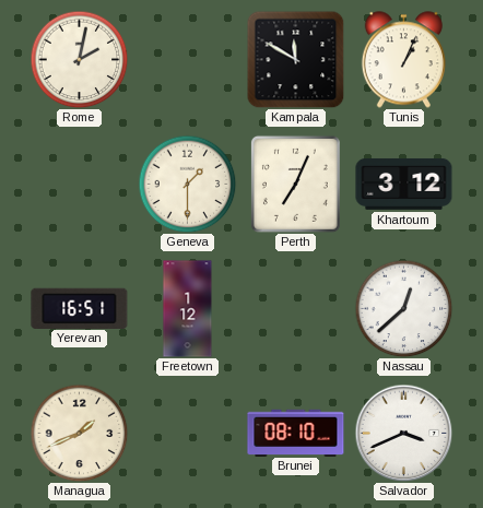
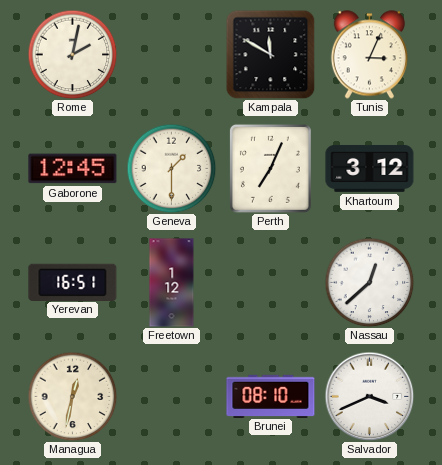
Tunis: 1:04 -> 3:04 (369, 55)
Gaborone: none -> 12:45 (73, 169)
Managua: 1:41 -> 12:32 (72, 396)
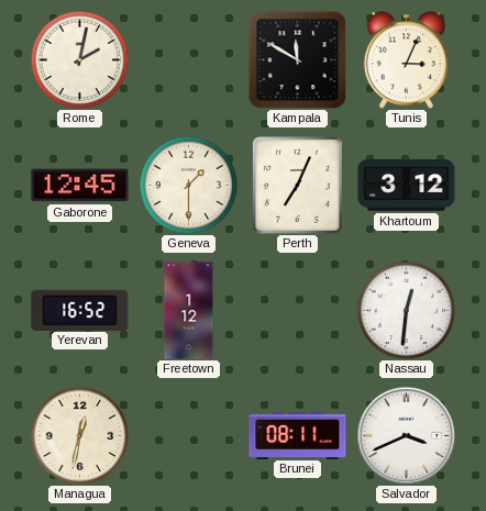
Yerevan: 16:51 -> 16:52 (80, 310)
Nassau: 12:38 -> 12:31 (406, 310)
Brunei: 08:10 -> 08:11 (298, 435)
